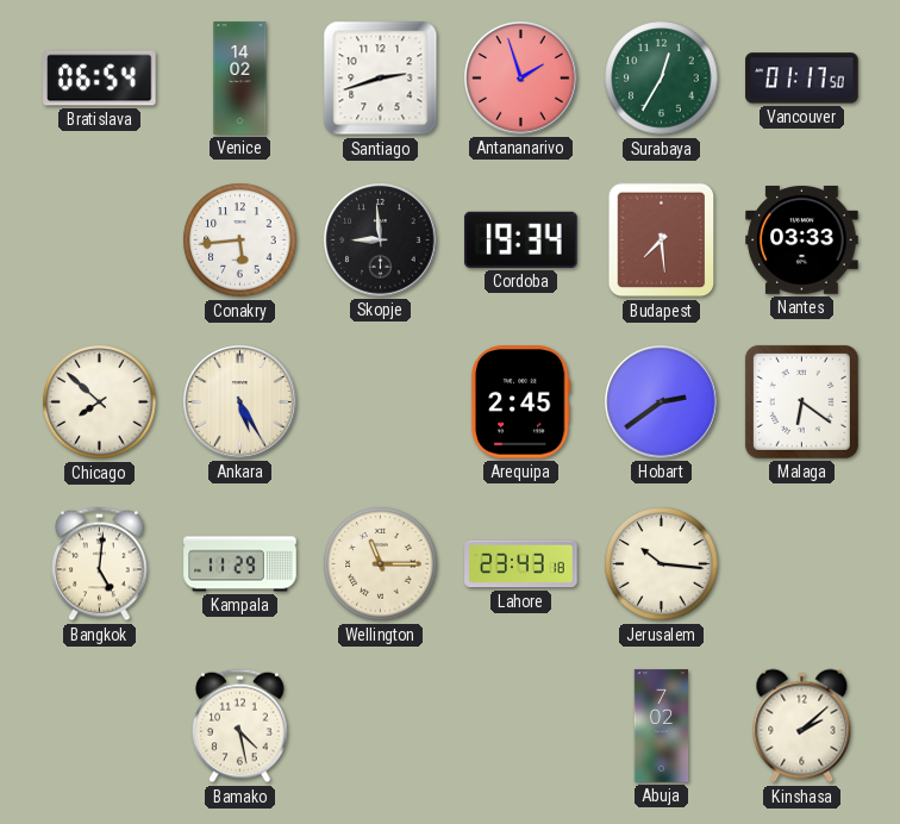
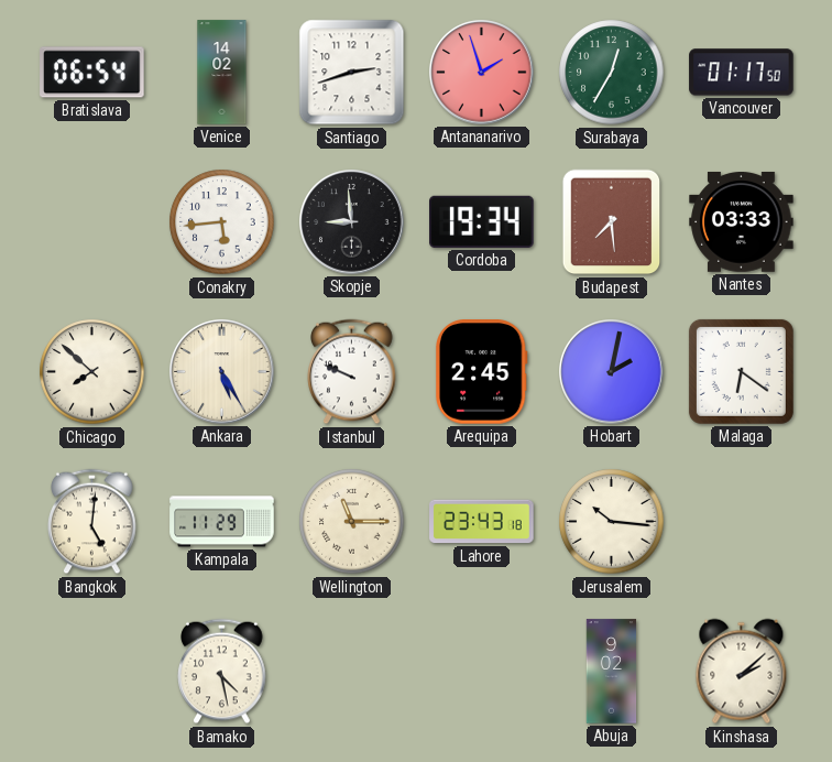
Istanbul: none -> 9:49 (352, 372)
Hobart: 2:39 -> 2:02 (612, 372)
Abuja: 7:02 -> 9:02 (612, 672)
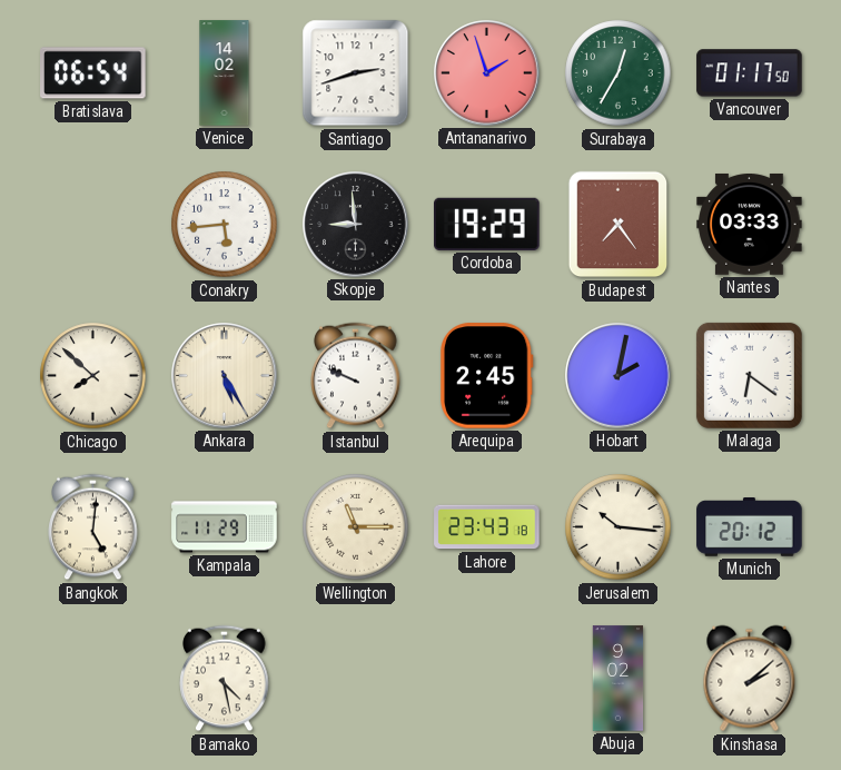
Cordoba: 19:34 -> 19:29 (487, 224)
Budapest: 7:29 -> 7:24 (619, 225)
Munich: none -> 20:12 (750, 527)
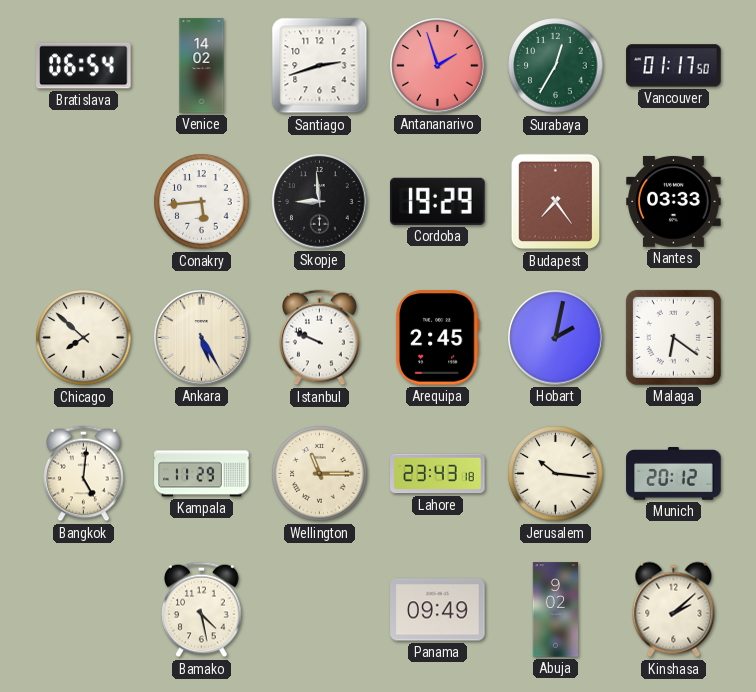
Panama: none -> 09:49 (438, 610)
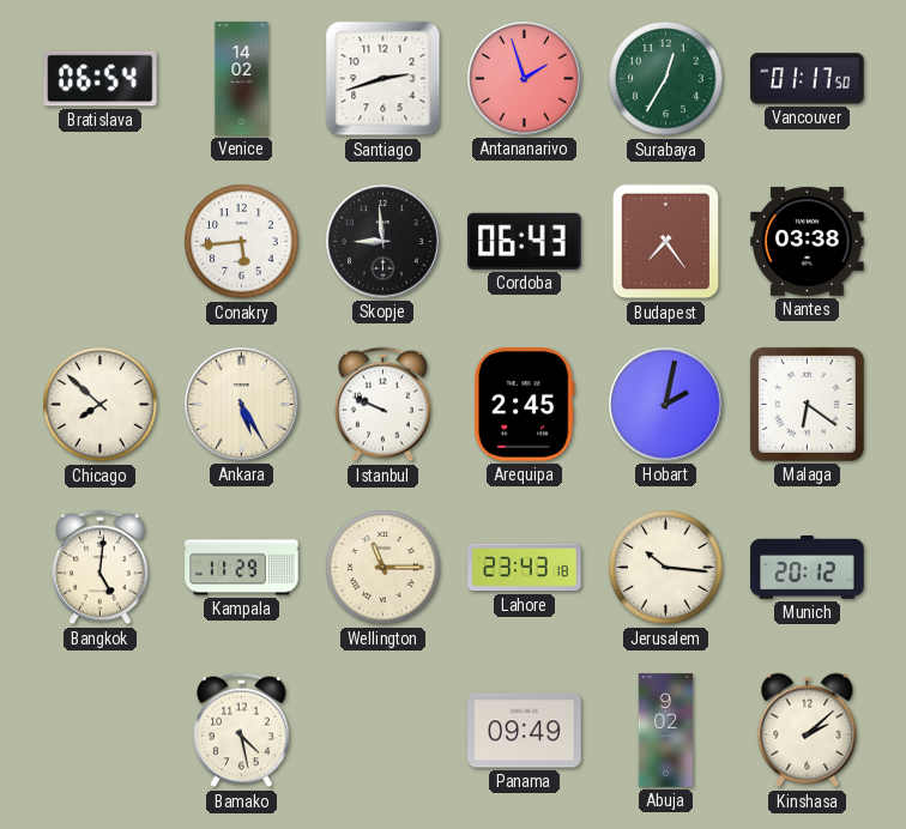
Cordoba: 19:29 -> 06:43 (525, 241)
Nantes: 03:33 -> 03:38 (808, 242)
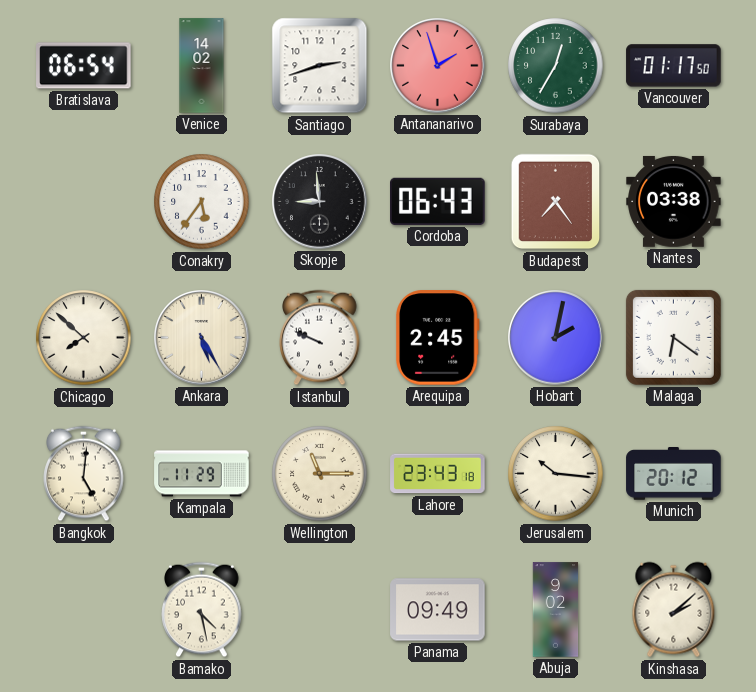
Conakry: 5:44 -> 5:36 (202, 202)
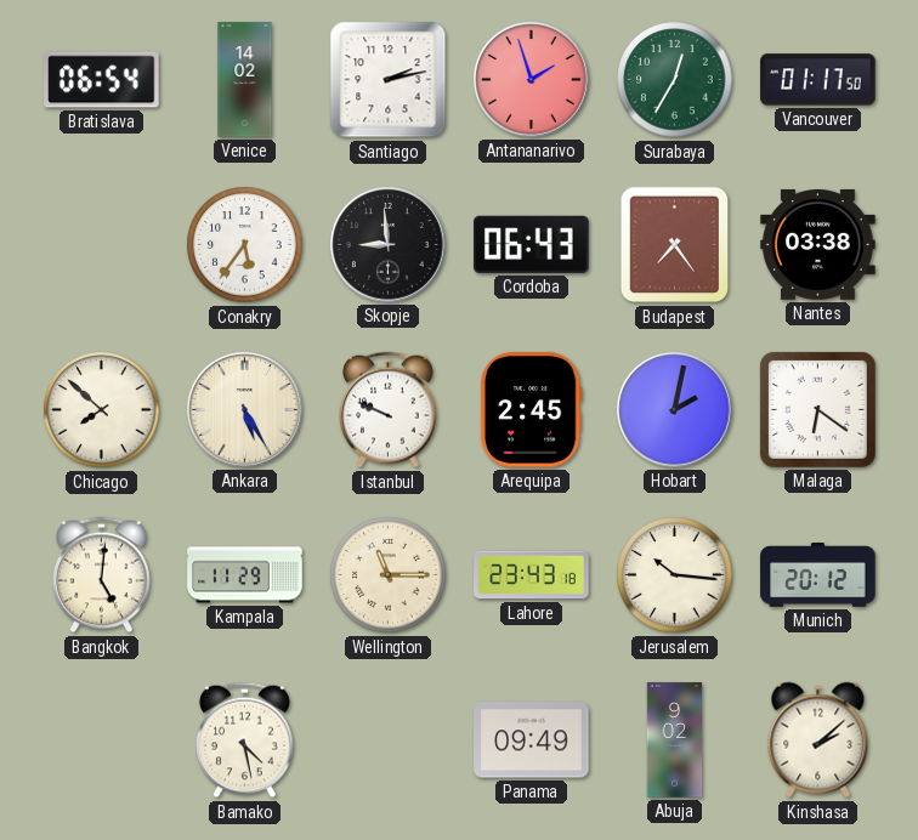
Santiago: 2:42 -> 2:13 (389, 80)
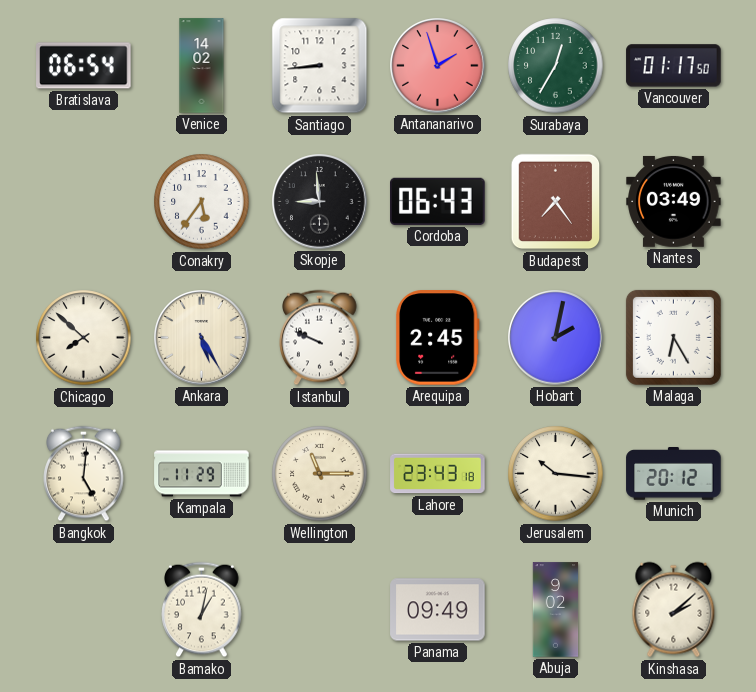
Santiago: 2:13 -> 8:44 (320, 66)
Nantes: 03:38 -> 03:49 (674, 202)
Malaga: 6:21 -> 6:25 (673, 337)
Bamako: 4:28 -> 1:02 (202, 610)
